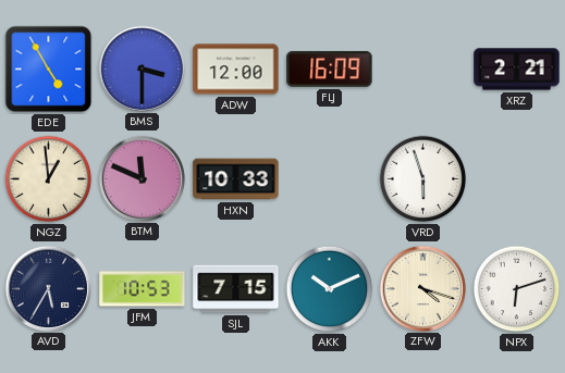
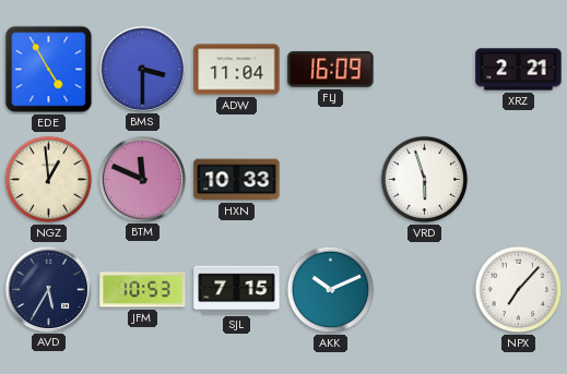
ADW: 12:00 -> 11:04 (237, 70)
ZFW: 4:18 -> none (422, 288)
NPX: 6:12 -> 7:07 (519, 290)
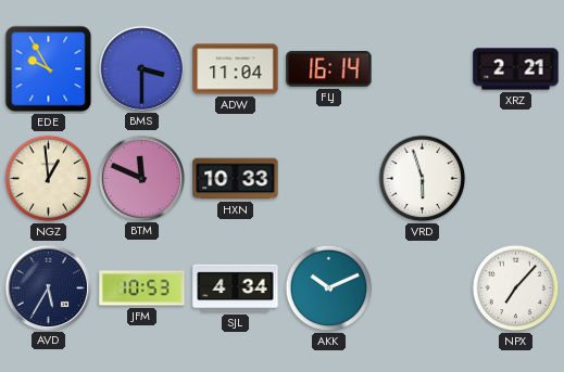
EDE: 4:55 -> 9:55 (49, 69)
FLJ: 16:09 -> 16:14 (329, 68)
SJL: 7:15 -> 4:34 (236, 288)
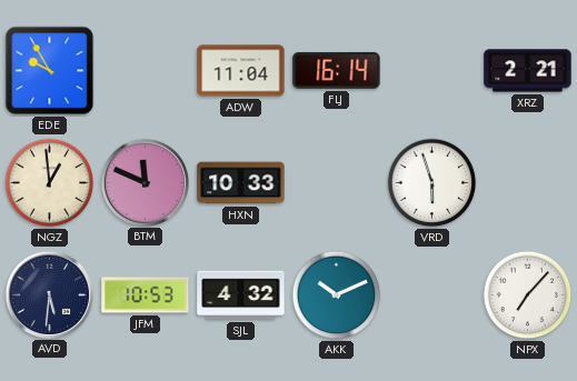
BMS: 3:30 -> none (141, 68)
AVD: 5:35 -> 5:31 (49, 294)
SJL: 4:34 -> 4:32 (241, 295)
